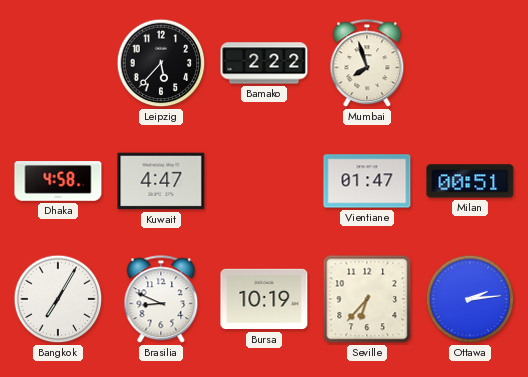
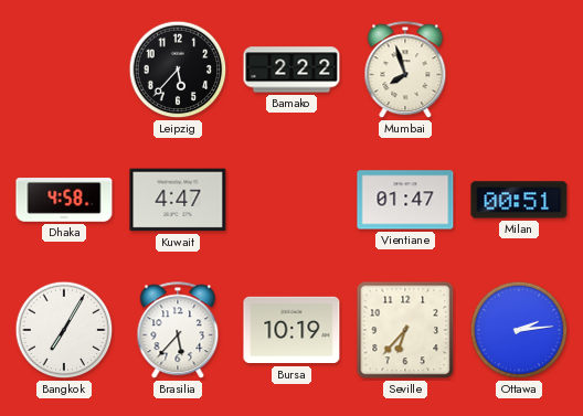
Brasilia: 8:49 -> 5:37 (178, 331)
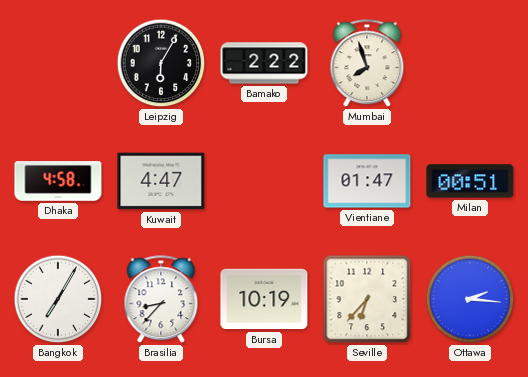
Leipzig: 5:37 -> 6:05 (161, 63)
Brasilia: 5:37 -> 8:37 (161, 300)
Ottawa: 2:14 -> 2:16 (470, 299)
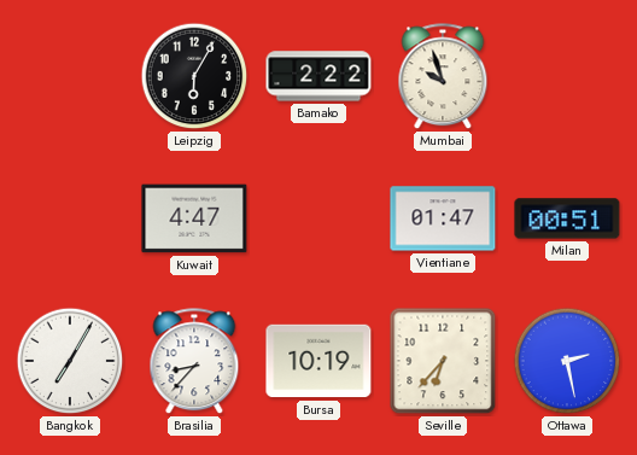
Mumbai: 7:57 -> 9:57 (443, 77)
Dhaka: 4:58 -> none (58, 181)
Ottawa: 2:16 -> 2:28 (567, 361)
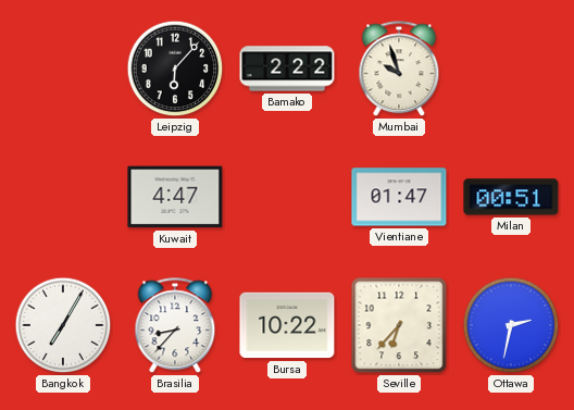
Leipzig: 6:05 -> 6:07 (175, 69)
Bursa: 10:19 -> 10:22 (287, 325)
Ottawa: 2:28 -> 2:32 (511, 325)
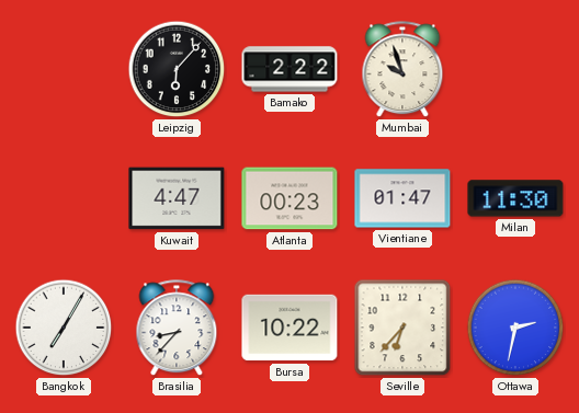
Atlanta: none -> 00:23 (289, 198)
Milan: 00:51 -> 11:30 (515, 198)
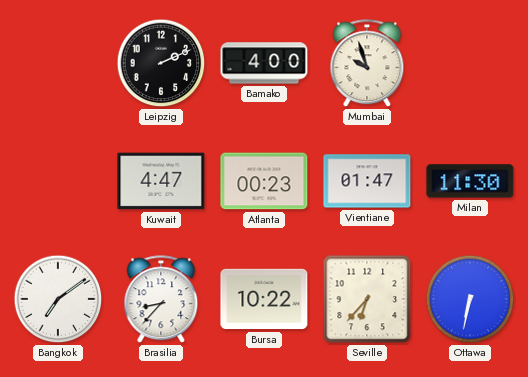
Leipzig: 6:07 -> 2:11 (161, 63)
Bamako: 2:22 -> 4:00 (264, 63)
Bangkok: 7:05 -> 7:09 (58, 299)
Ottawa: 2:32 -> 6:32 (470, 299)
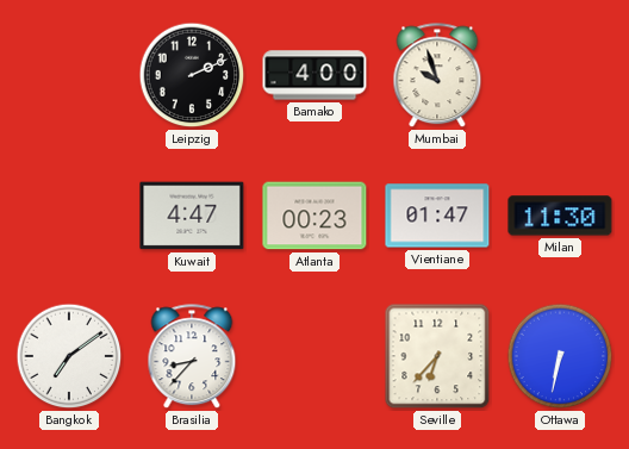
Bursa: 10:22 -> none (264, 299)
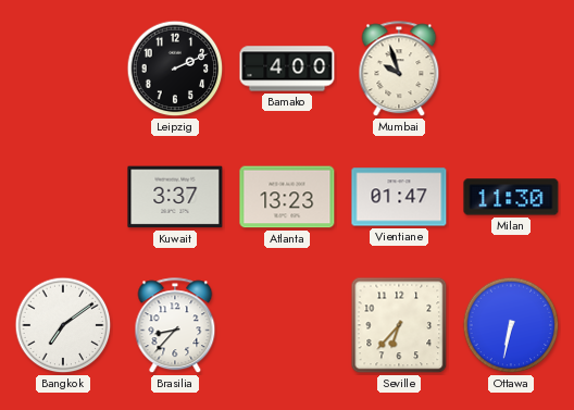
Kuwait: 4:47 -> 3:37 (175, 197)
Atlanta: 00:23 -> 13:23 (287, 197)
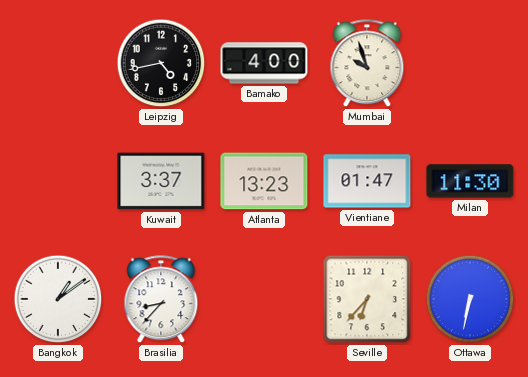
Leipzig: 2:11 -> 4:43 (161, 63)
Bangkok: 7:09 -> 1:09 (58, 299)
